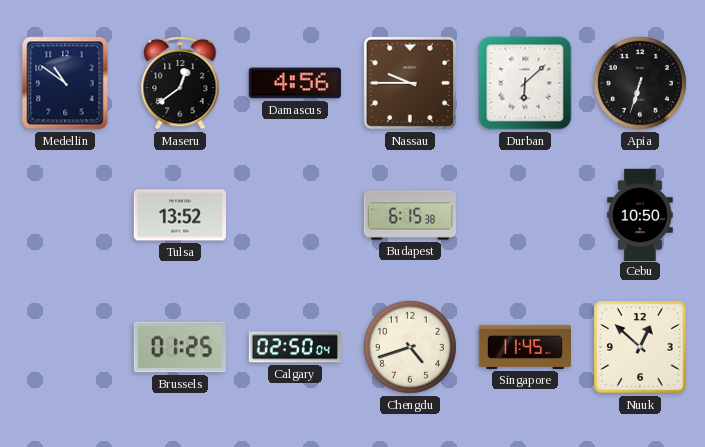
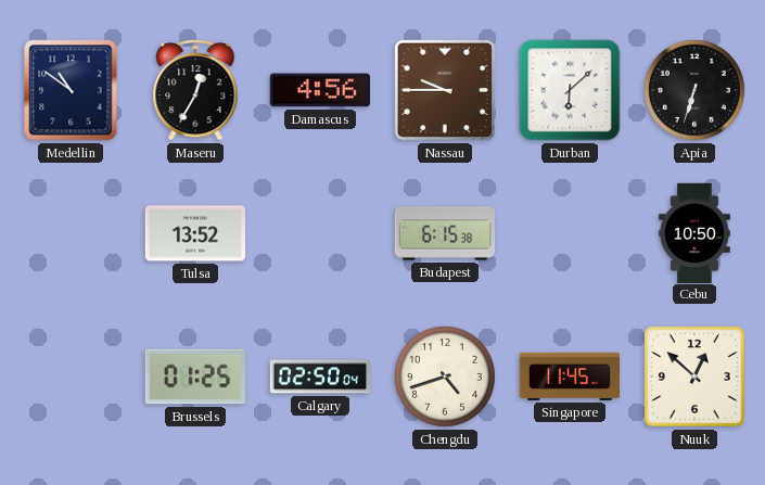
Maseru: 12:39 -> 12:35 (195, 90)
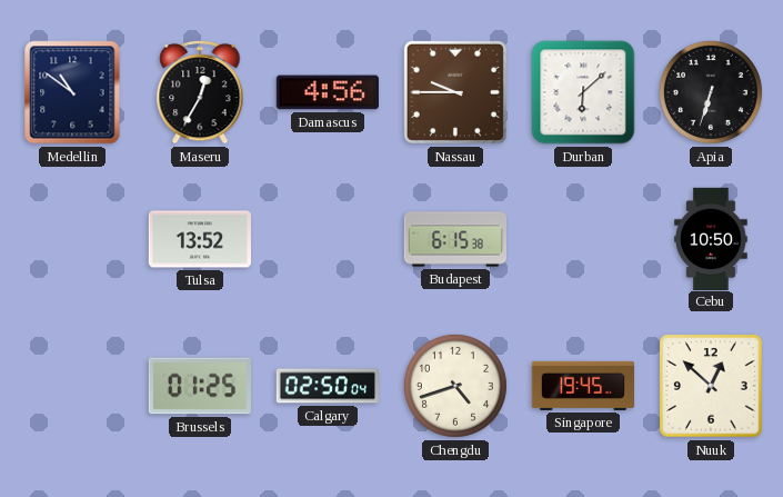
Singapore: 11:45 -> 19:45 (582, 386)
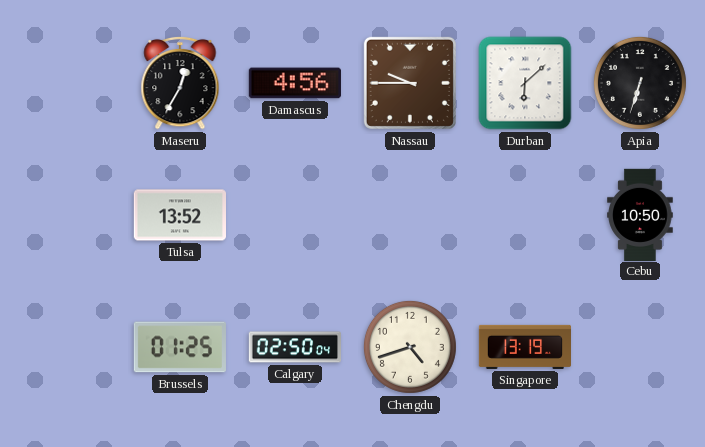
Medellin: 10:51 -> none (72, 92)
Budapest: 6:15 -> none (454, 239)
Singapore: 19:45 -> 13:19 (524, 347)
Nuuk: 12:52 -> none (711, 386)
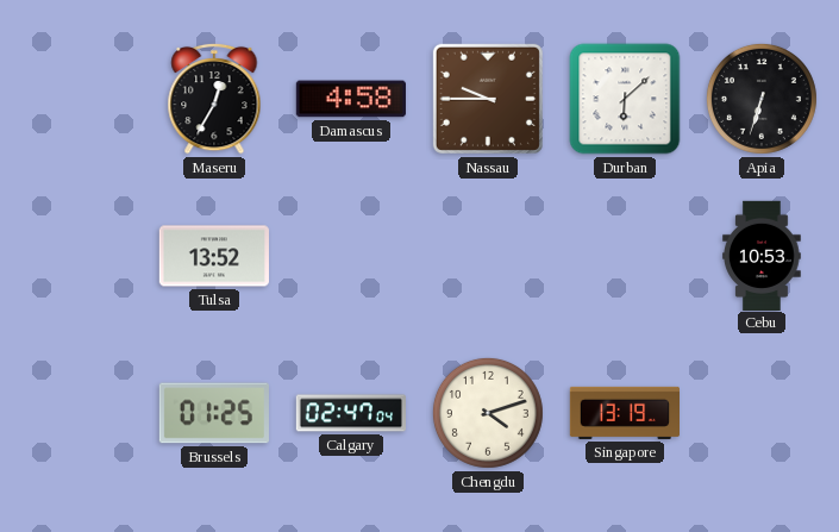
Damascus: 4:56 -> 4:58 (351, 99)
Cebu: 10:50 -> 10:53 (762, 255)
Calgary: 02:50 -> 02:47 (350, 413)
Chengdu: 4:42 -> 4:12 (488, 413)
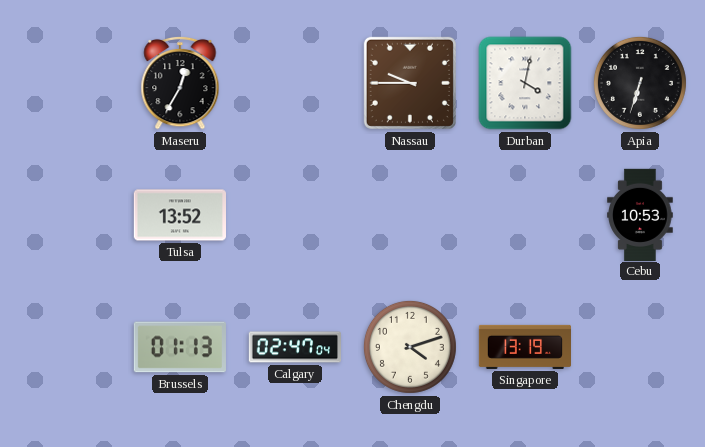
Damascus: 4:58 -> none (351, 99)
Durban: 6:08 -> 4:02 (525, 83)
Brussels: 01:25 -> 01:13 (180, 347)
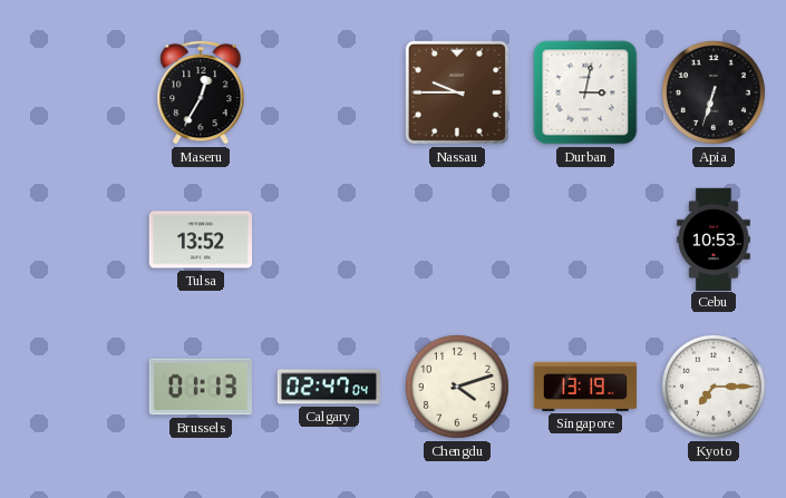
Durban: 4:02 -> 3:02 (585, 92)
Kyoto: none -> 7:15 (714, 387)
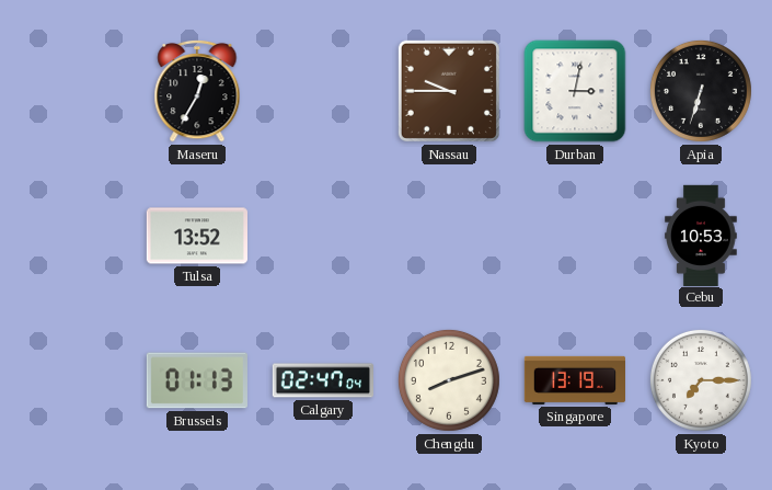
Chengdu: 4:12 -> 8:12 (449, 380)
